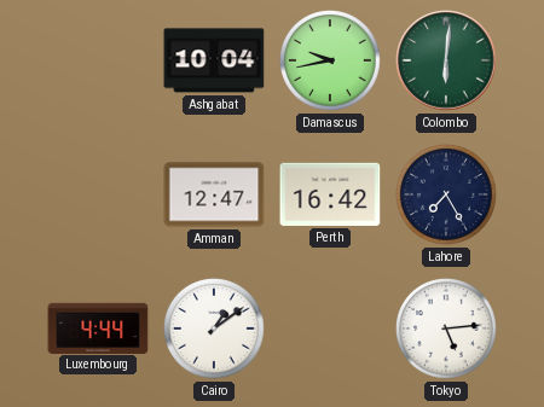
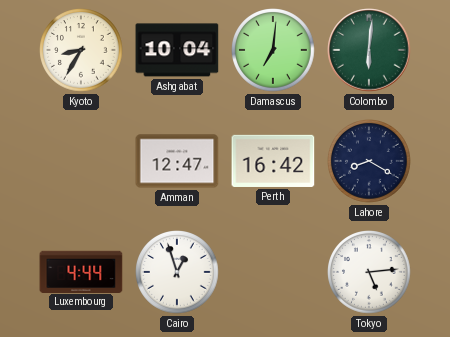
Kyoto: none -> 8:35 (82, 51)
Damascus: 9:43 -> 7:01 (274, 51)
Lahore: 7:25 -> 8:20 (370, 162)
Cairo: 1:09 -> 12:57 (178, 273)
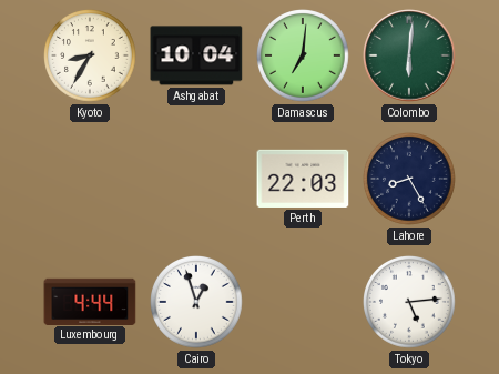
Amman: 12:47 -> none (177, 161)
Perth: 16:42 -> 22:03 (303, 179)
Lahore: 8:20 -> 8:25 (410, 180)
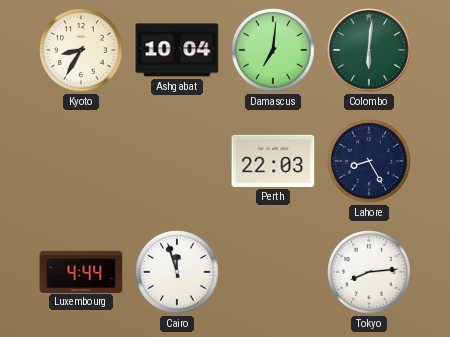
Cairo: 12:57 -> 11:57 (178, 273)
Tokyo: 5:14 -> 8:14 (370, 273)
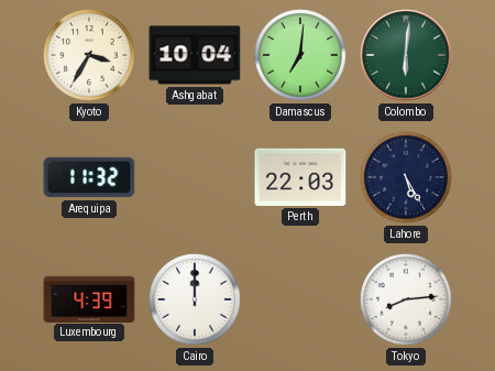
Kyoto: 8:35 -> 3:35 (90, 56)
Arequipa: none -> 11:32 (89, 177)
Lahore: 8:25 -> 5:25 (407, 178)
Luxembourg: 4:44 -> 4:39 (89, 298)
Cairo: 11:57 -> 12:00 (196, 301)
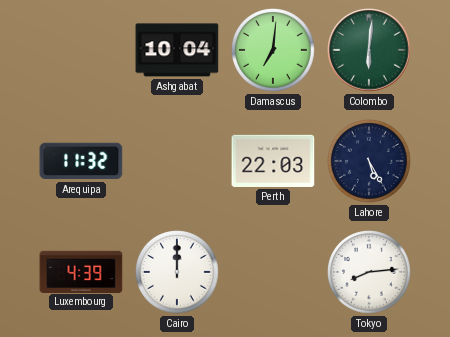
Kyoto: 3:35 -> none (90, 56)
